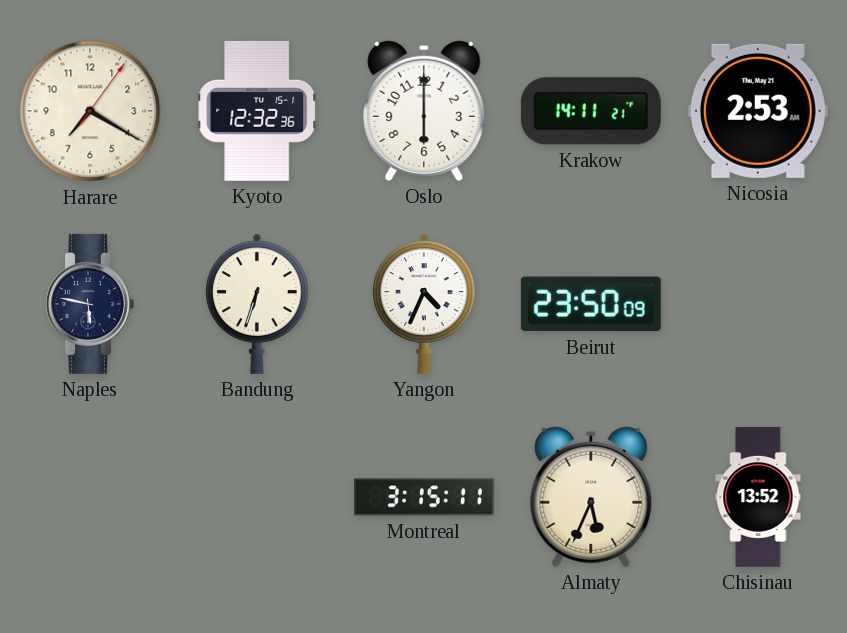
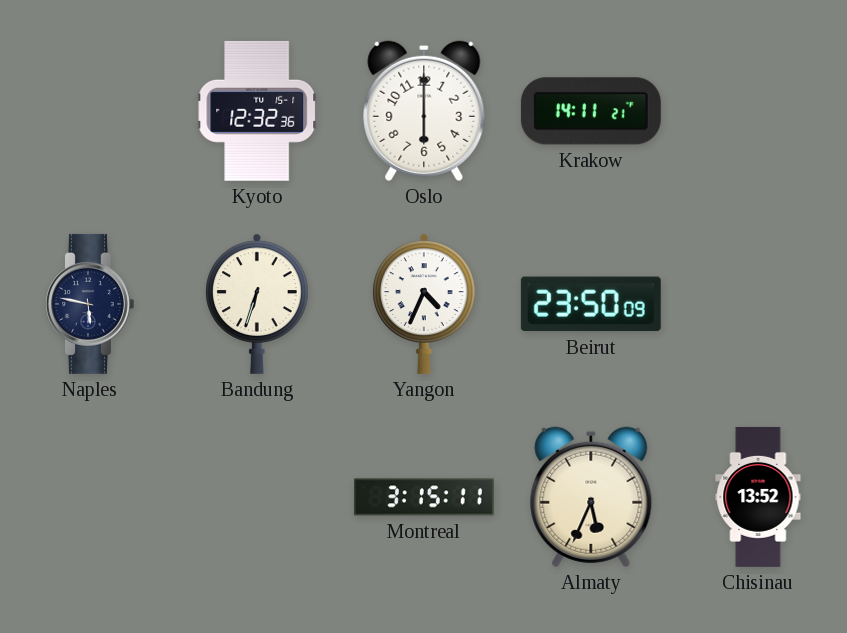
Harare: 7:20 -> none (90, 111)
Nicosia: 2:53 -> none (758, 111)
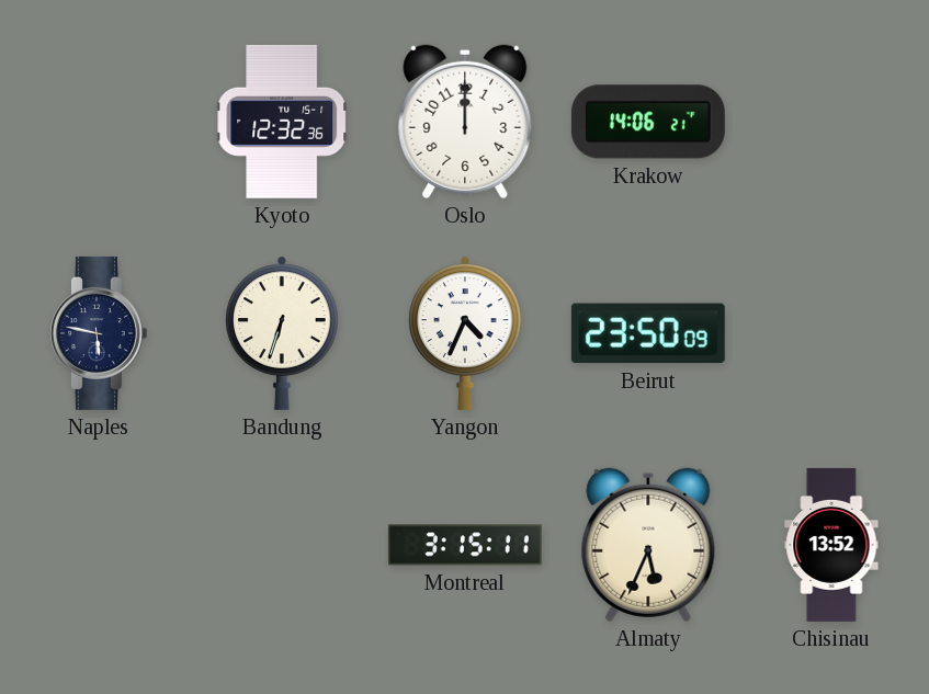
Oslo: 6:00 -> 12:00 (465, 122)
Krakow: 14:11 -> 14:06 (648, 122)
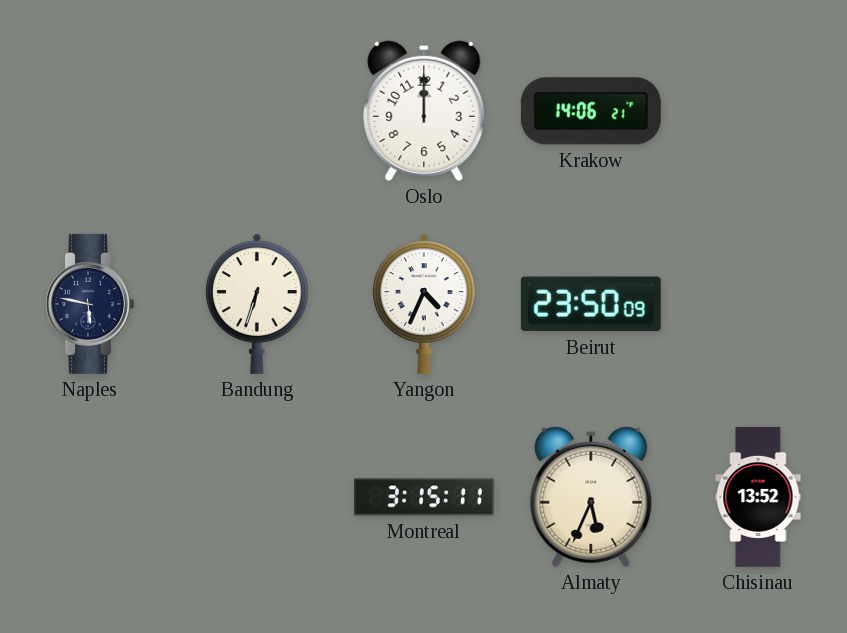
Kyoto: 12:32 -> none (282, 122)
